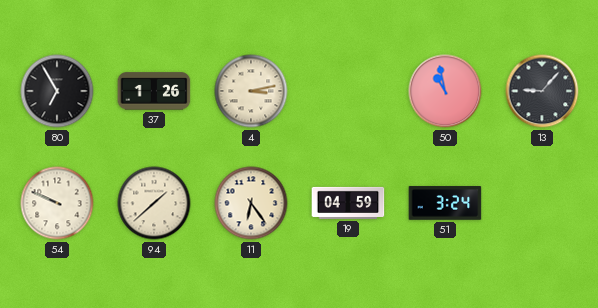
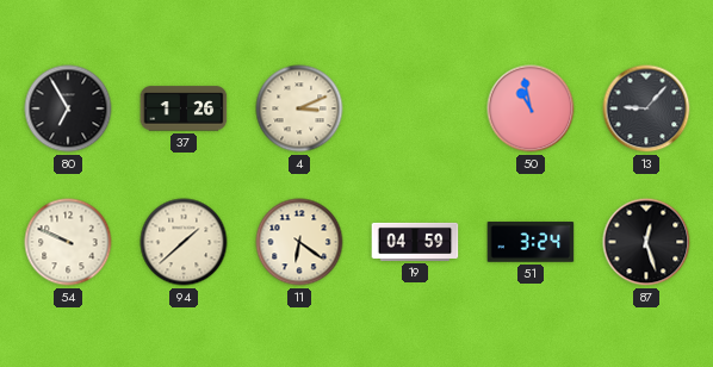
4: 3:13 -> 3:11 (299, 108)
11: 6:24 -> 6:21 (299, 242)
87: none -> 12:27 (646, 242)
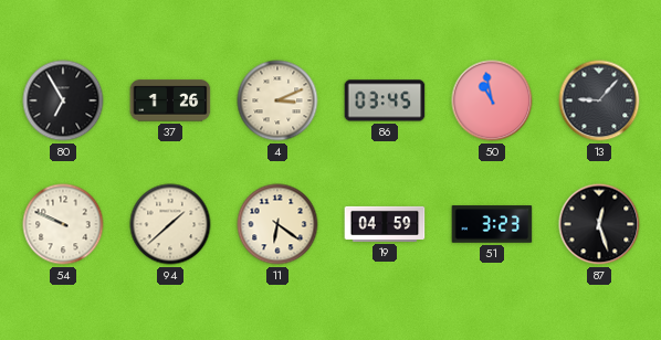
86: none -> 03:45 (385, 100)
51: 3:24 -> 3:23 (492, 224)
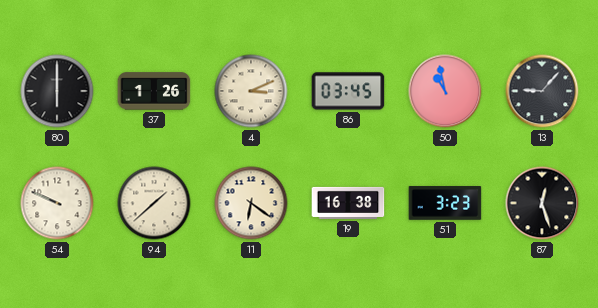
80: 6:55 -> 6:00 (57, 91)
19: 04:59 -> 16:38 (348, 203)
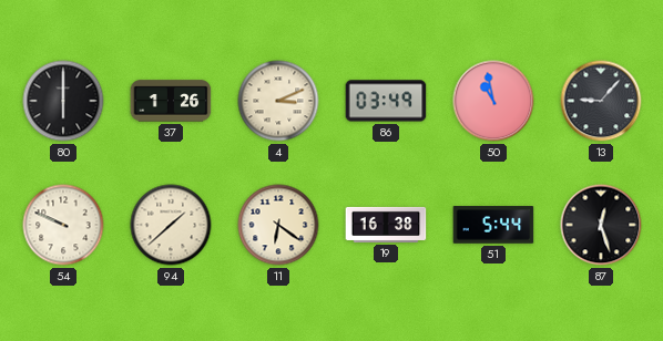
86: 03:45 -> 03:49 (386, 101)
51: 3:23 -> 5:44 (493, 225)
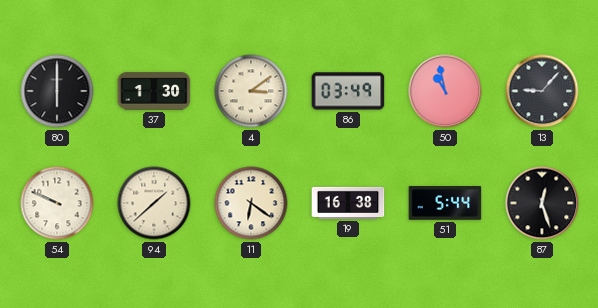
37: 1:26 -> 1:30 (154, 91)
4: 3:11 -> 3:09 (251, 91)
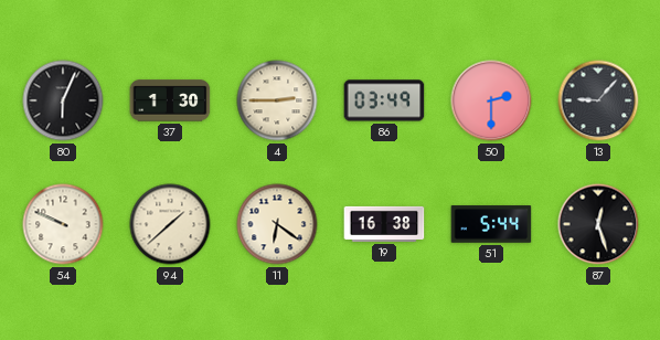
80: 6:00 -> 6:04 (63, 100)
4: 3:09 -> 2:45 (277, 100)
50: 10:58 -> 2:30 (491, 100)
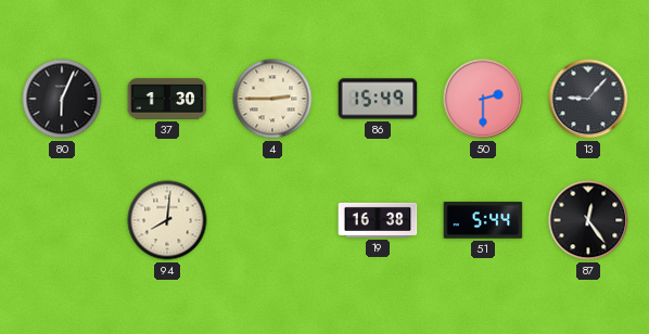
86: 03:49 -> 15:49 (378, 99)
54: 9:49 -> none (63, 224)
94: 1:38 -> 8:01 (167, 220)
11: 6:21 -> none (277, 224)
87: 12:27 -> 12:24 (588, 220)
